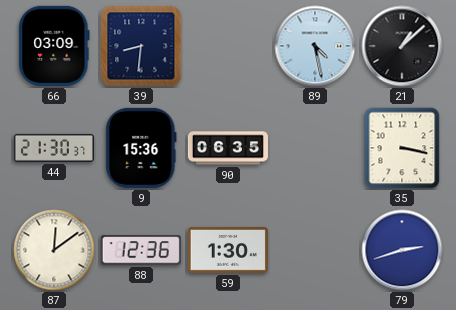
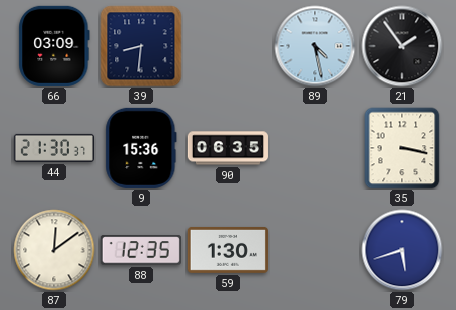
21: 1:08 -> 1:54 (402, 46)
88: 12:36 -> 12:35 (141, 250)
79: 2:42 -> 5:42 (402, 250)
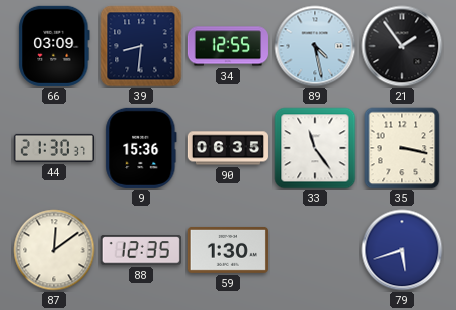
34: none -> 12:55 (228, 46)
33: none -> 11:24 (315, 148)
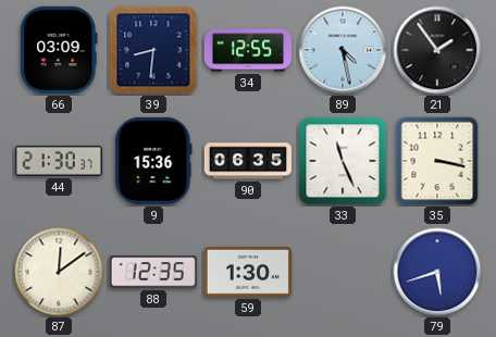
33: 11:24 -> 11:26 (343, 161)
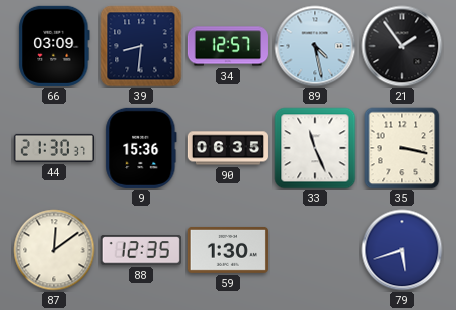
34: 12:55 -> 12:57 (228, 46)
